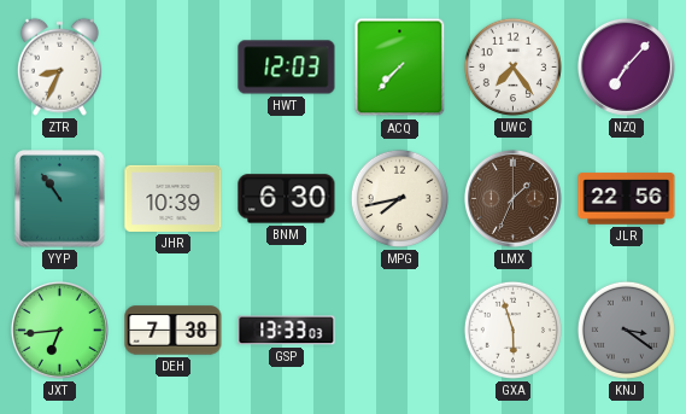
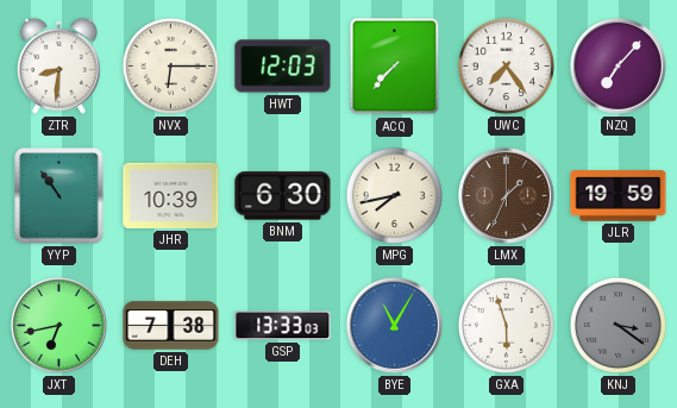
ZTR: 8:34 -> 8:31 (58, 65)
NVX: none -> 6:15 (170, 65)
JLR: 22:56 -> 19:59 (619, 196)
JXT: 6:44 -> 6:43 (58, 325)
BYE: none -> 11:05 (394, 325)
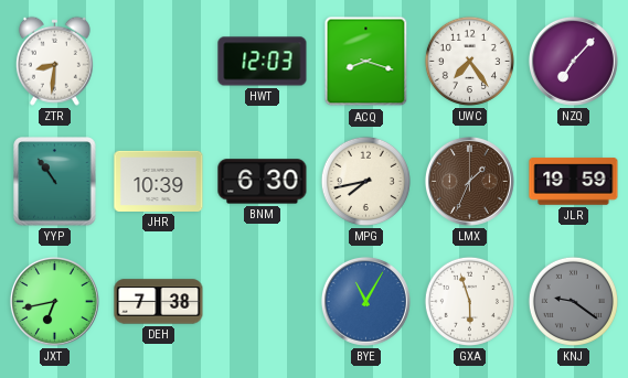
NVX: 6:15 -> none (170, 65)
ACQ: 7:37 -> 8:18 (366, 62)
GSP: 13:33 -> none (283, 326)
KNJ: 3:21 -> 9:21 (573, 301)
